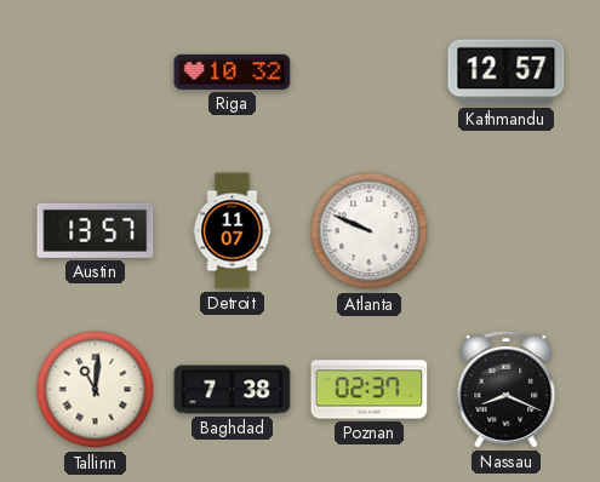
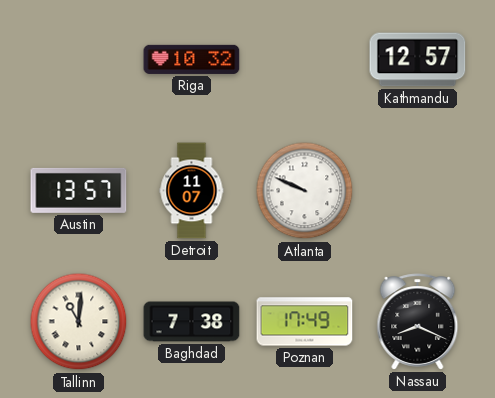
Poznan: 02:37 -> 17:49 (305, 322)
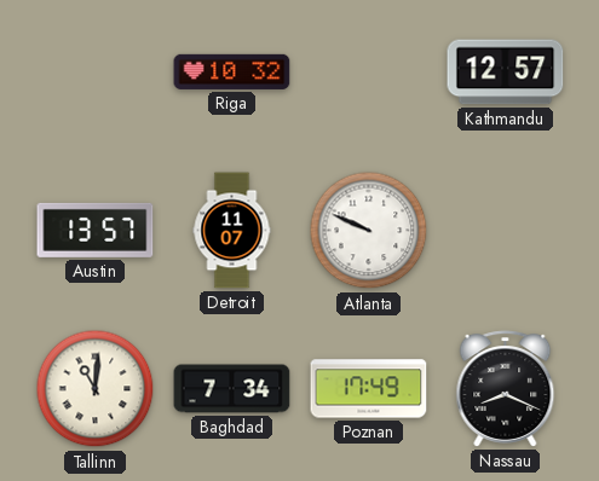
Baghdad: 7:38 -> 7:34 (232, 389)
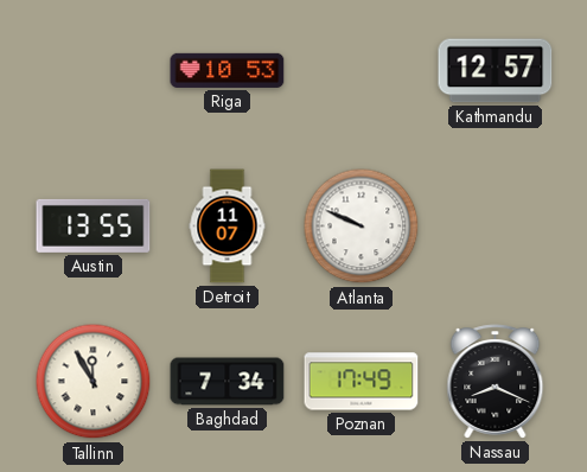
Riga: 10:32 -> 10:53 (228, 70)
Austin: 13:57 -> 13:55 (94, 225)
Tallinn: 11:01 -> 11:55 (94, 382)
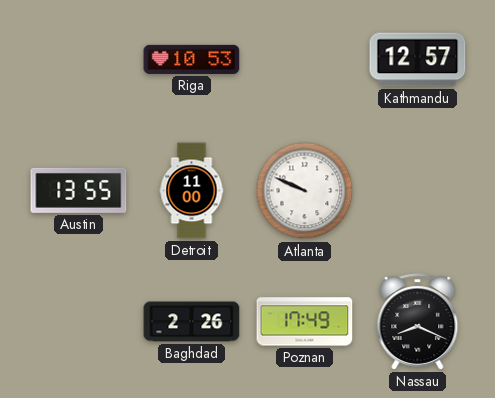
Detroit: 11:07 -> 11:00 (192, 191)
Tallinn: 11:55 -> none (94, 382)
Baghdad: 7:34 -> 2:26 (192, 322)
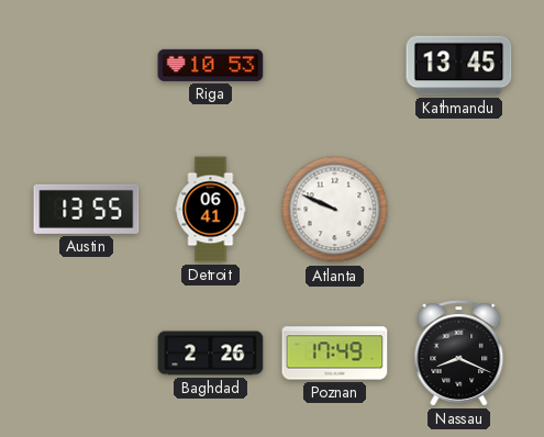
Kathmandu: 12:57 -> 13:45 (459, 66)
Detroit: 11:00 -> 06:41 (211, 210)
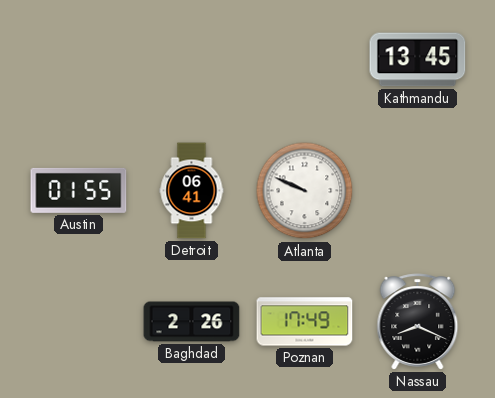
Riga: 10:53 -> none (211, 65)
Austin: 13:55 -> 01:55 (79, 190)
